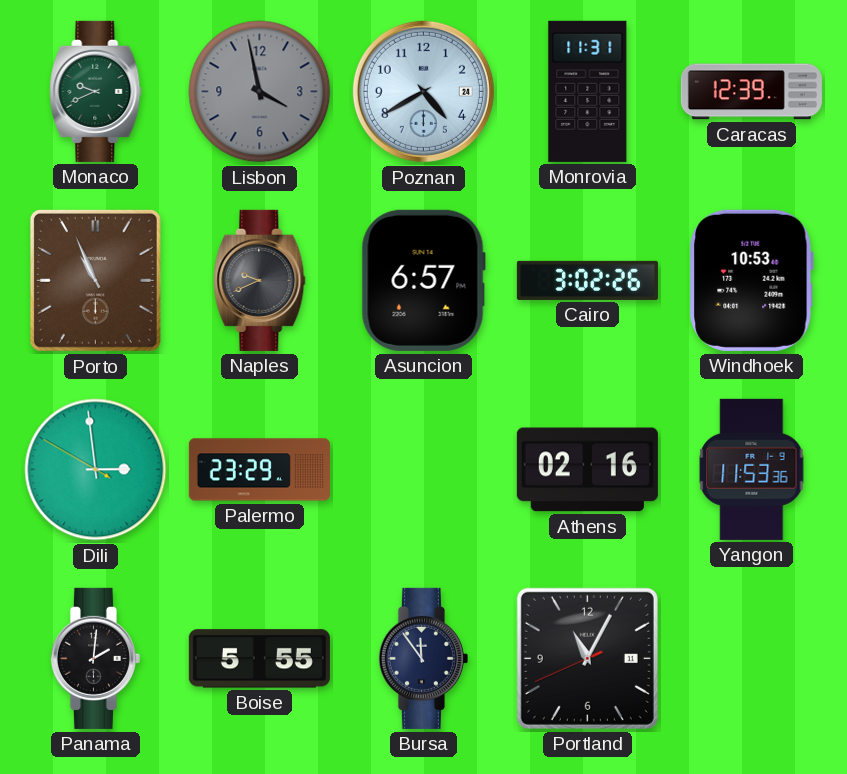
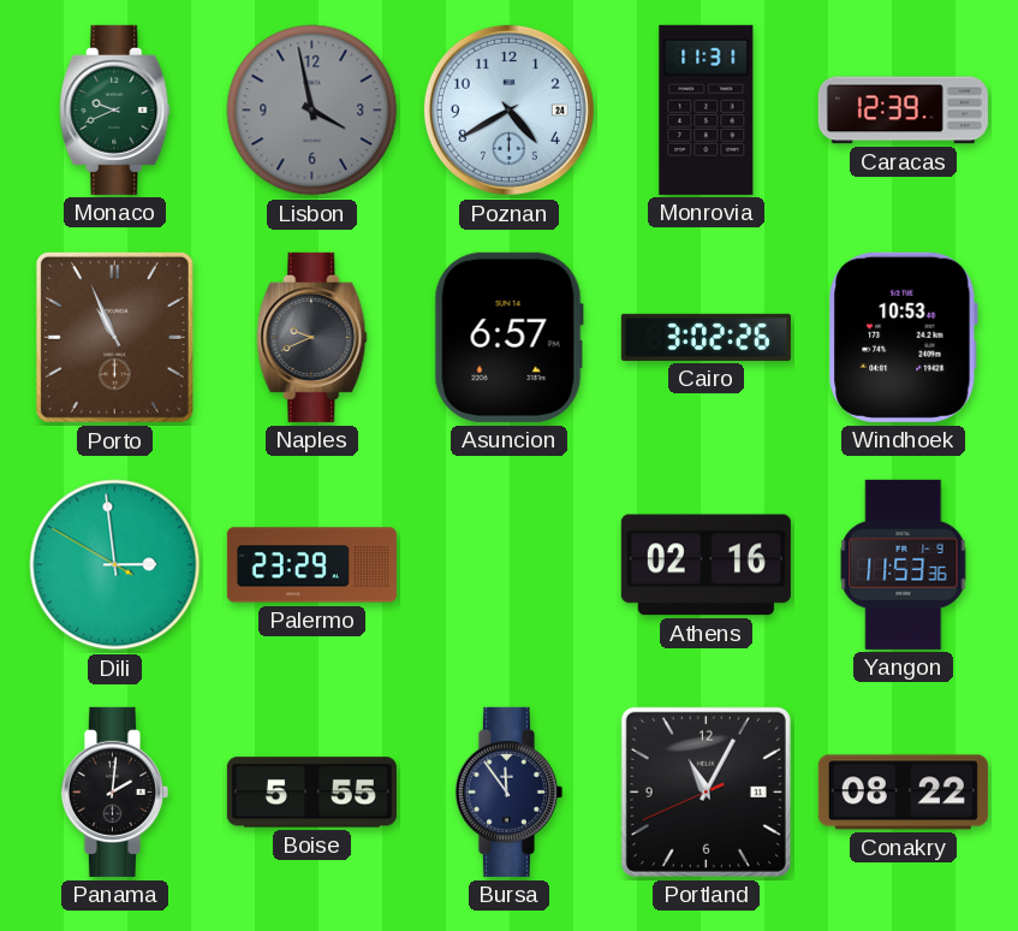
Conakry: none -> 08:22 (903, 793)
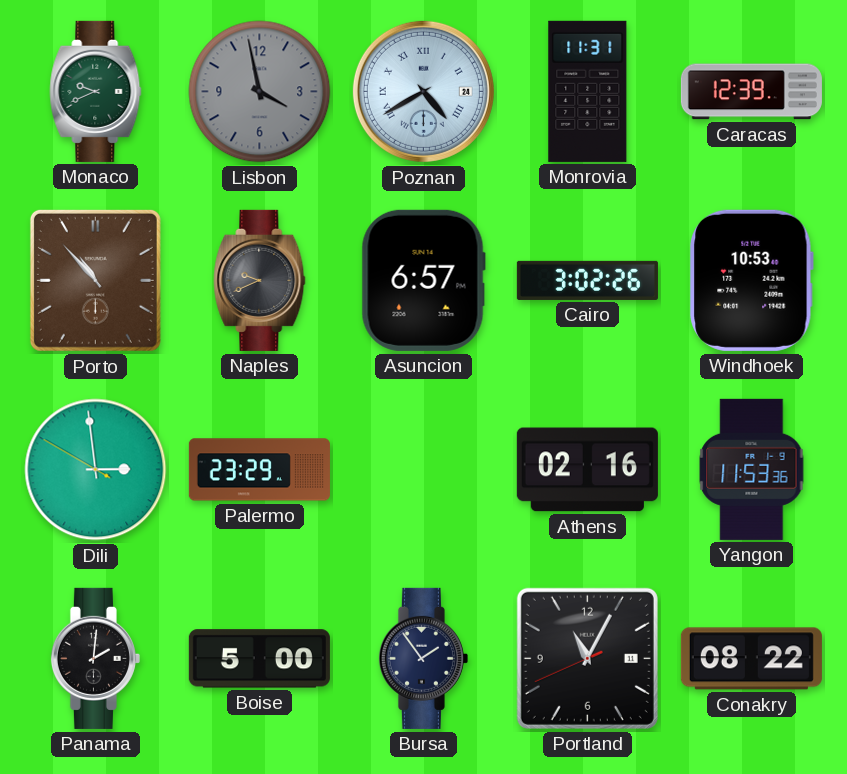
Poznan numerals: Arabic -> Roman (423, 91)
Porto: 10:56 -> 10:53 (95, 280)
Boise: 5:55 -> 5:00 (259, 659)
Bursa: 11:54 -> 1:54 (423, 658)
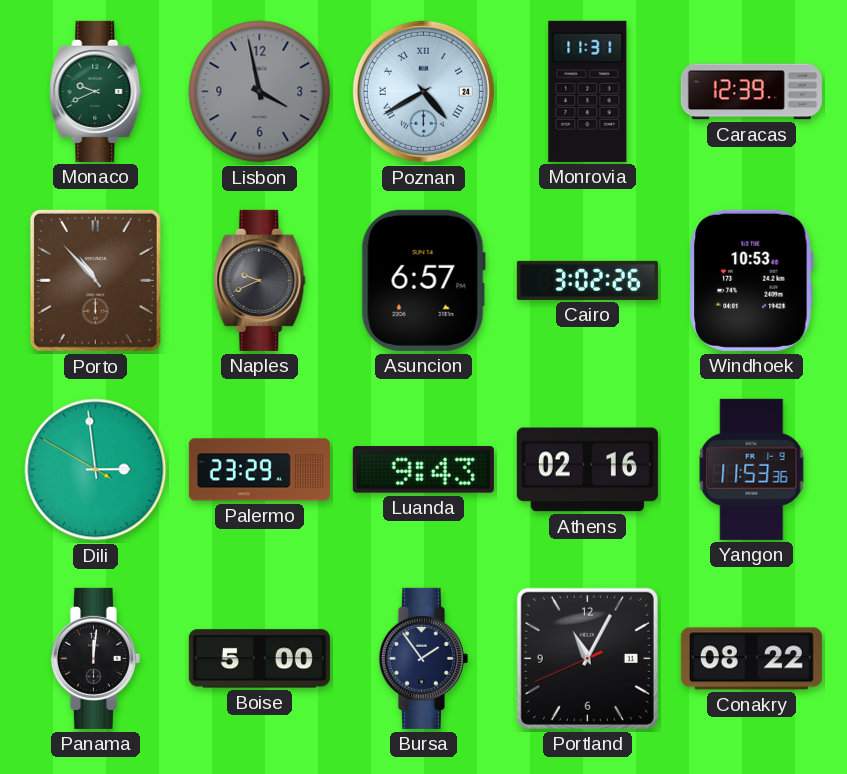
Luanda: none -> 9:43 (423, 470)
Panama: 2:01 -> 12:01 (95, 658)
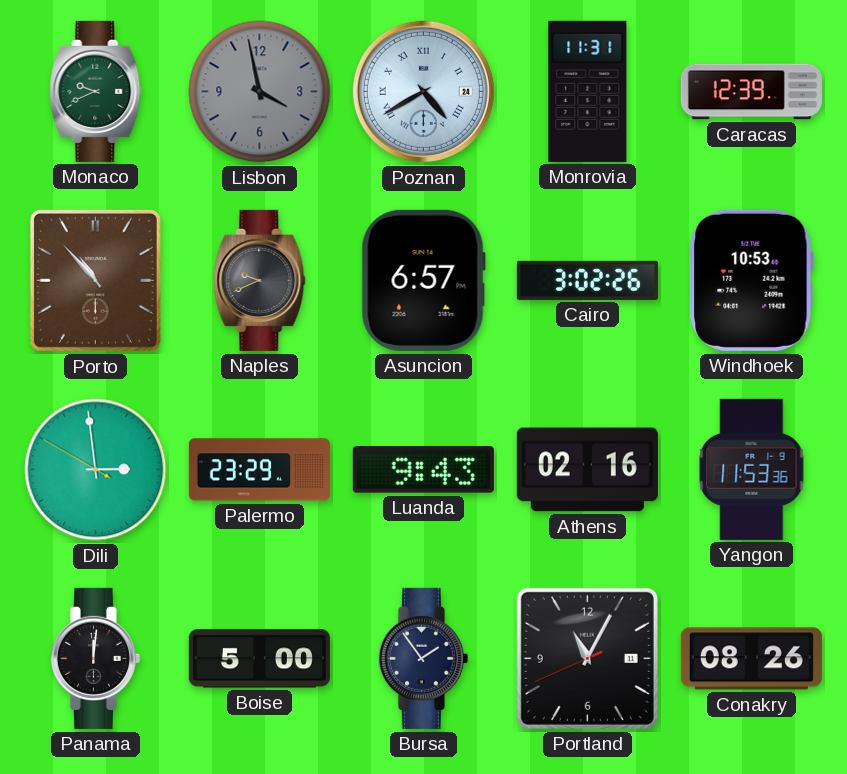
Conakry: 08:22 -> 08:26 (751, 659)
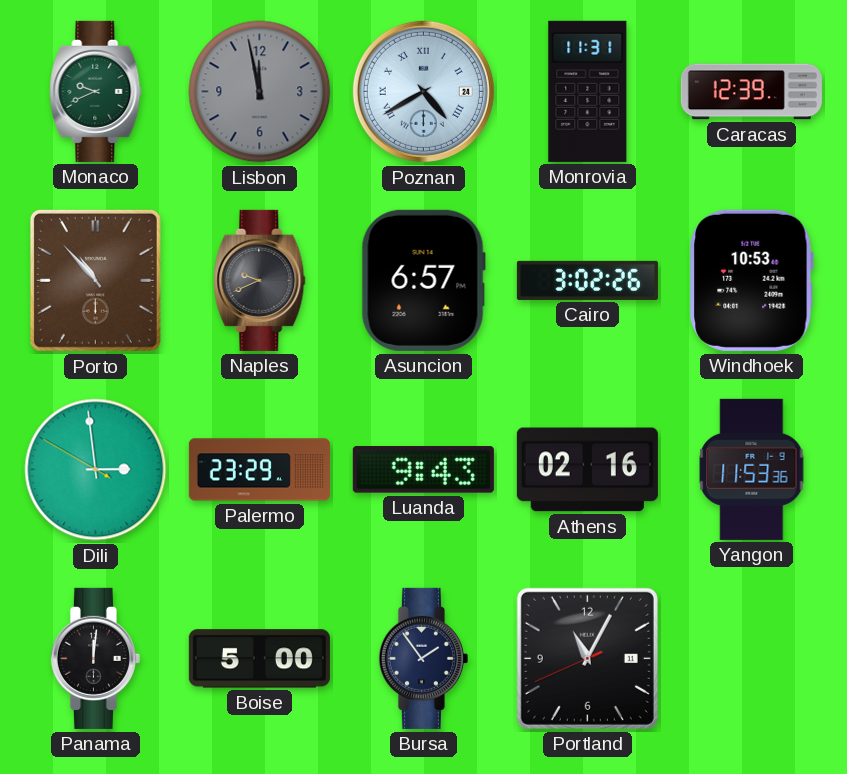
Lisbon: 3:58 -> 11:58 (260, 92)
Conakry: 08:26 -> none (751, 659)
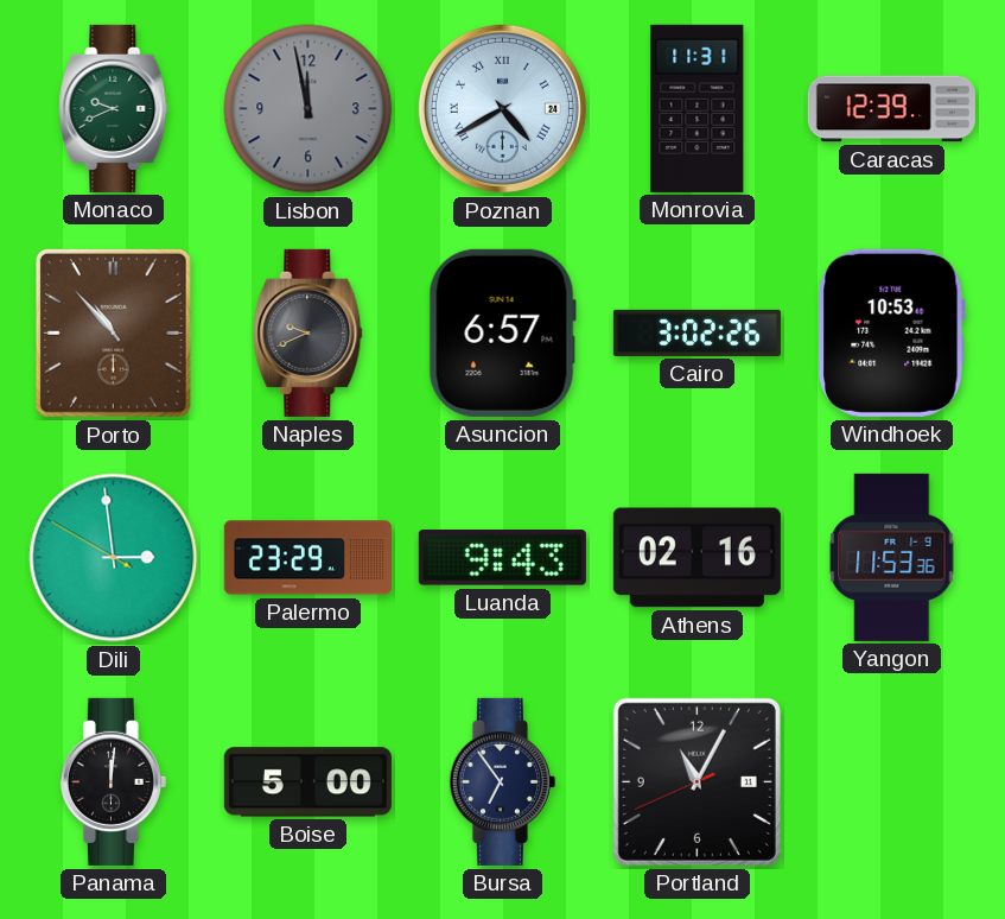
Bursa: 1:54 -> 6:54 (502, 781)
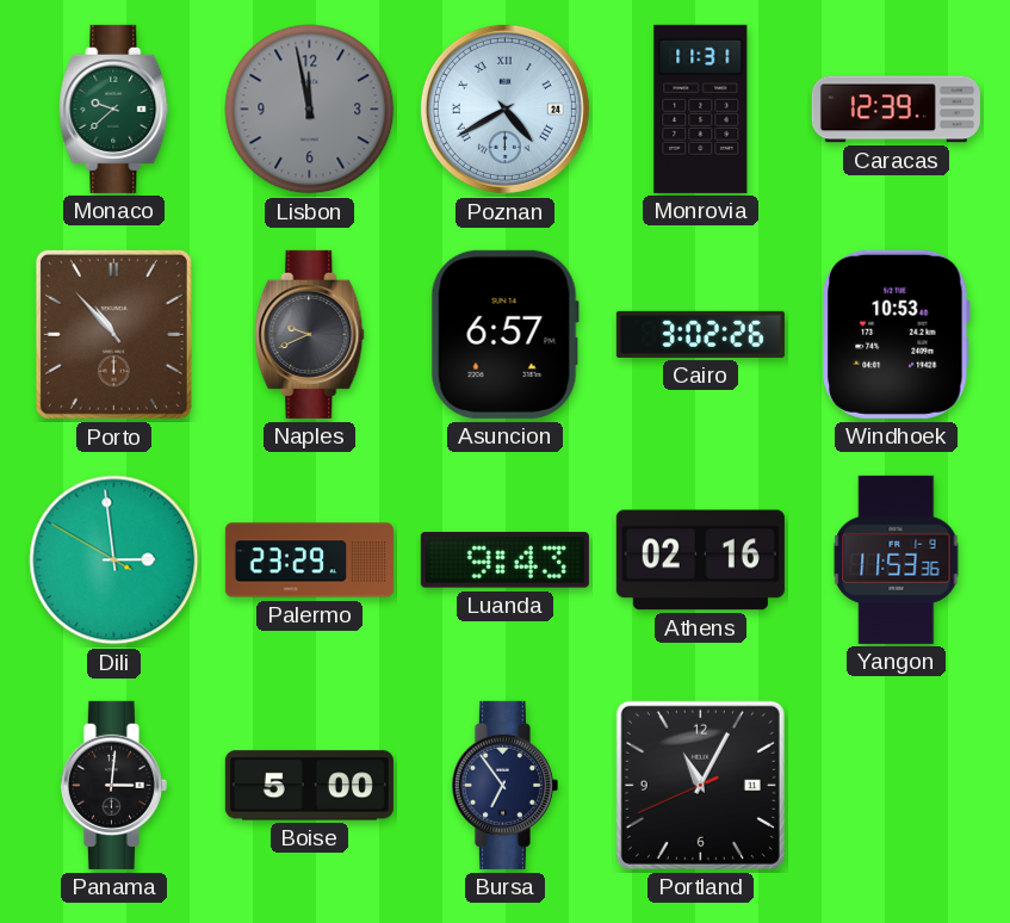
Monaco: 9:41 -> 9:38 (114, 109)
Panama: 12:01 -> 3:01 (113, 785)
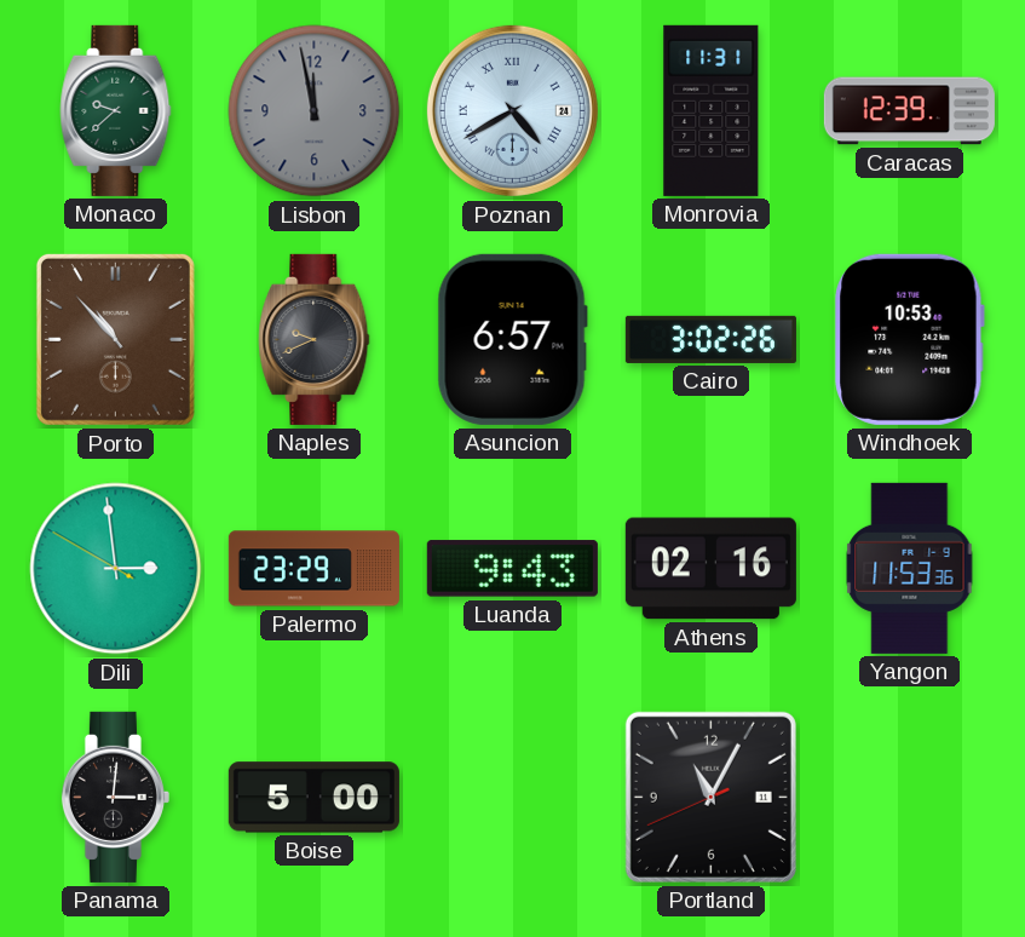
Bursa: 6:54 -> none (504, 785)
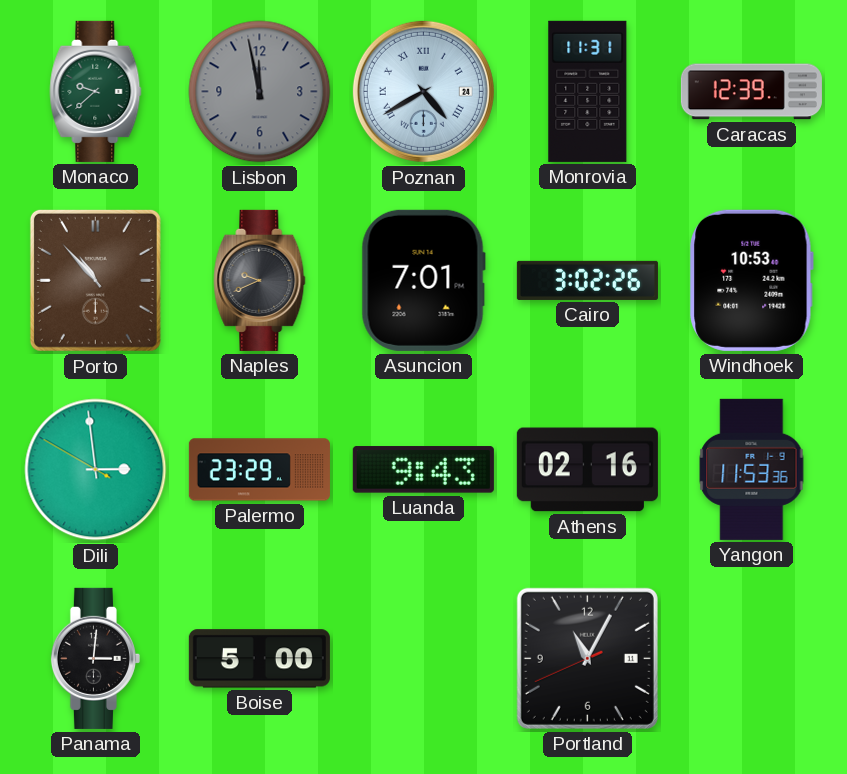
Asuncion: 6:57 -> 7:01 (423, 280)
